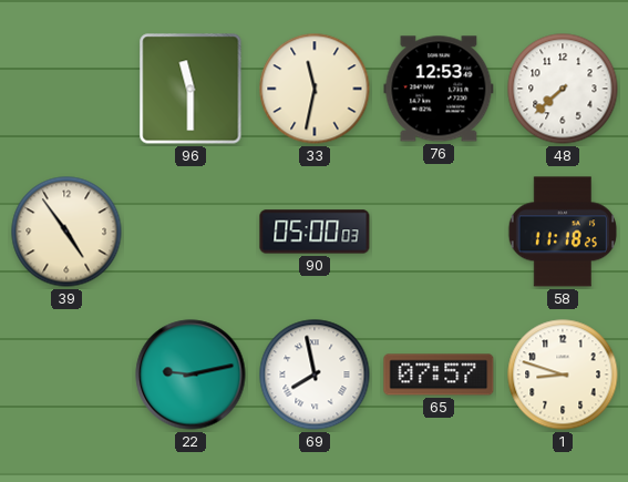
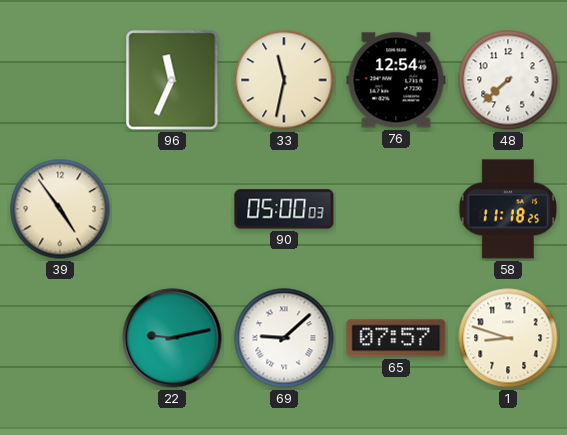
96: 11:30 -> 11:34 (172, 80)
76: 12:53 -> 12:54 (396, 80)
69: 7:58 -> 9:08 (284, 338)
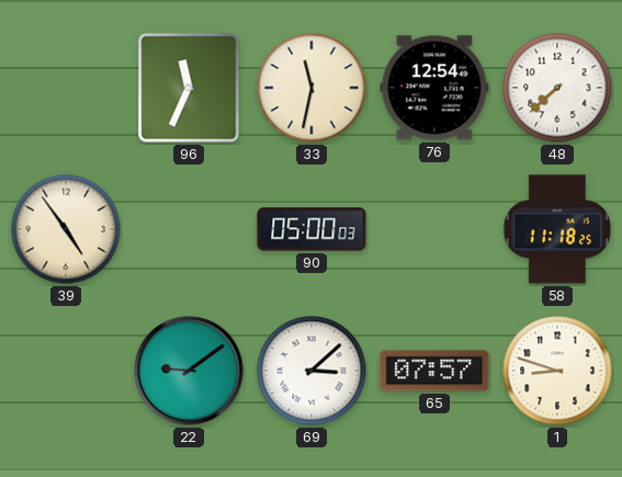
22: 9:13 -> 9:09 (189, 371)
69: 9:08 -> 3:08 (312, 371)
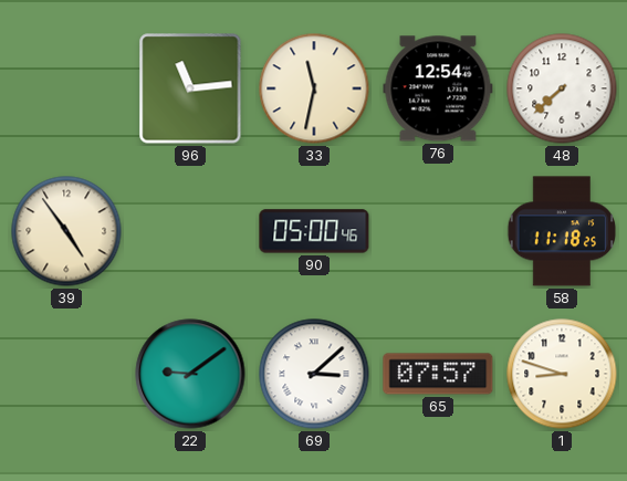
96: 11:34 -> 11:14 (190, 88)
90: 05:00:03 -> 05:00:46 (314, 231)
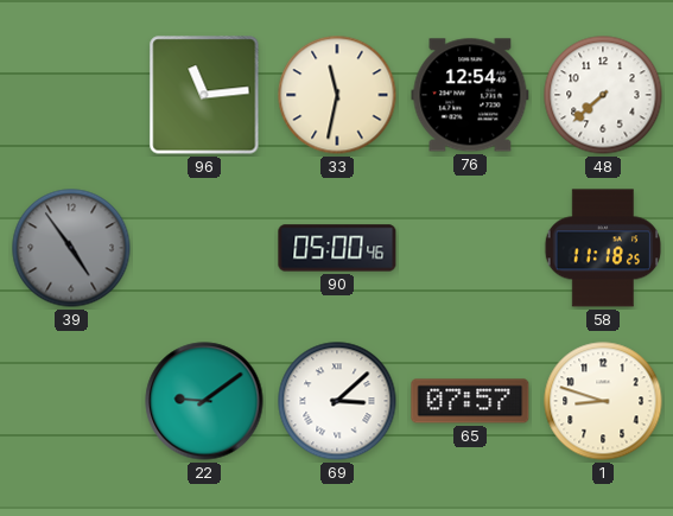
39 dial: cream -> grey (71, 248)
